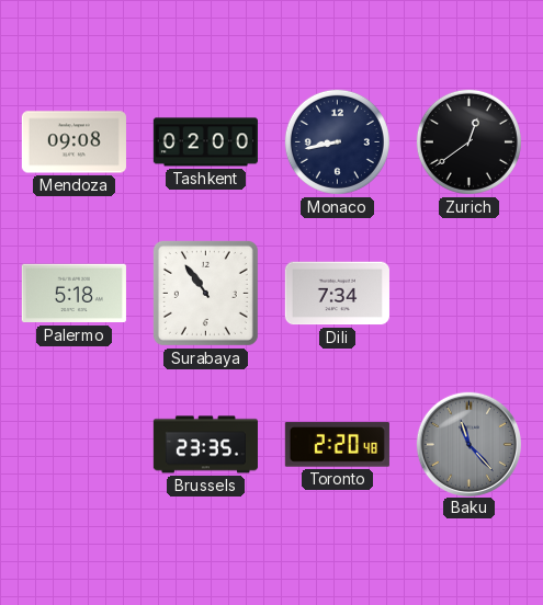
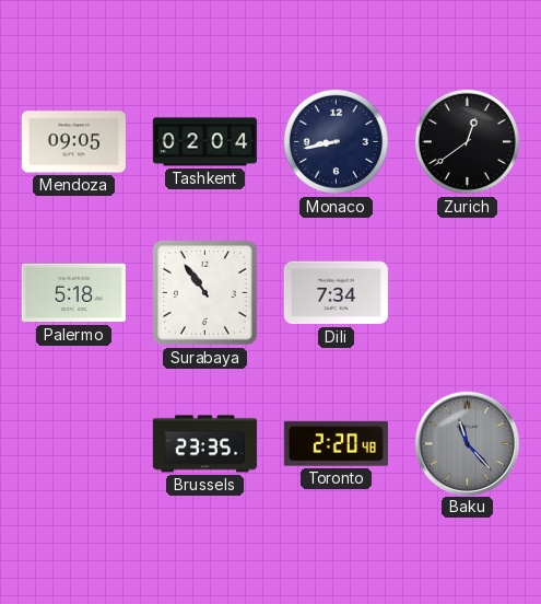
Mendoza: 09:08 -> 09:05 (73, 142)
Tashkent: 02:00 -> 02:04 (204, 142)
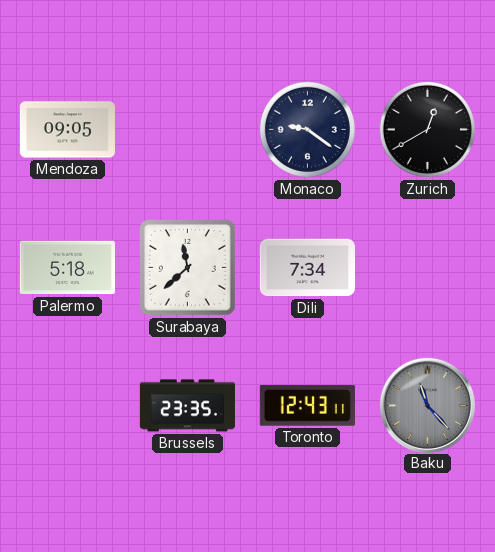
Tashkent: 02:04 -> none (204, 142)
Monaco: 8:43 -> 9:21 (307, 129)
Zurich: 12:39 -> 12:40 (427, 129)
Surabaya: 10:54 -> 11:38 (187, 267)
Toronto: 2:20 -> 12:43 (307, 406)
